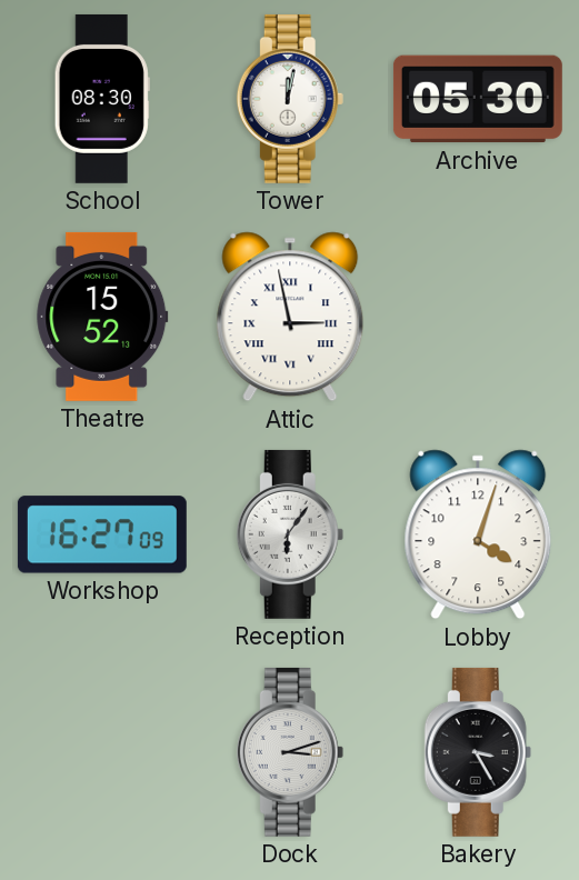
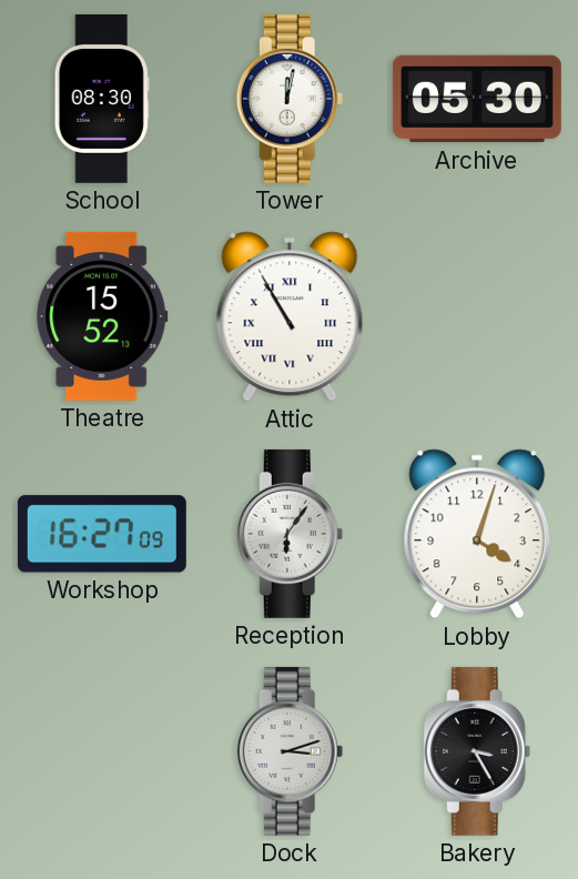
Attic: 2:58 -> 10:55 (290, 316)
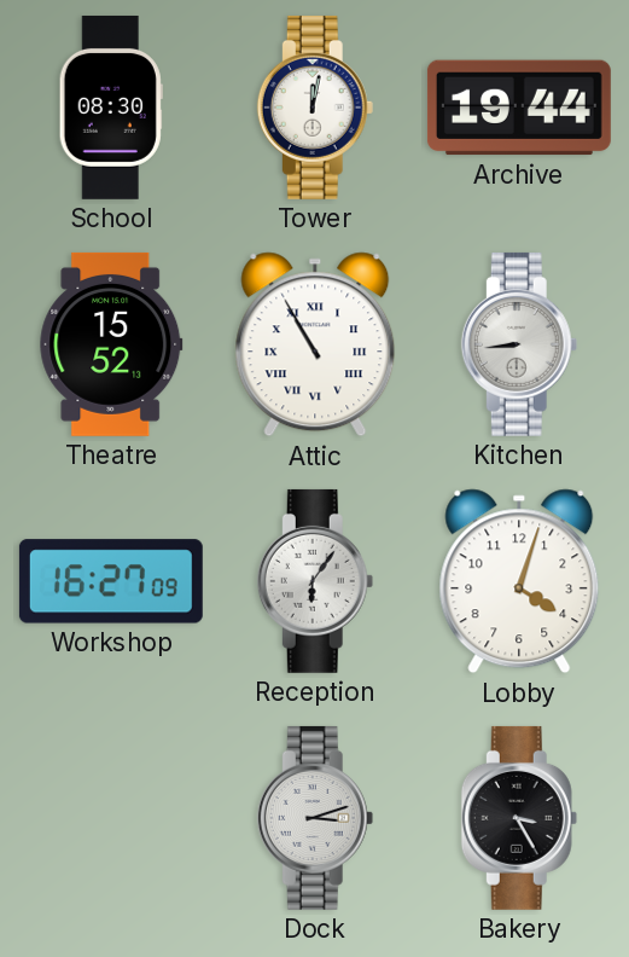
Archive: 05:30 -> 19:44 (519, 108)
Kitchen: none -> 8:44 (519, 344)
